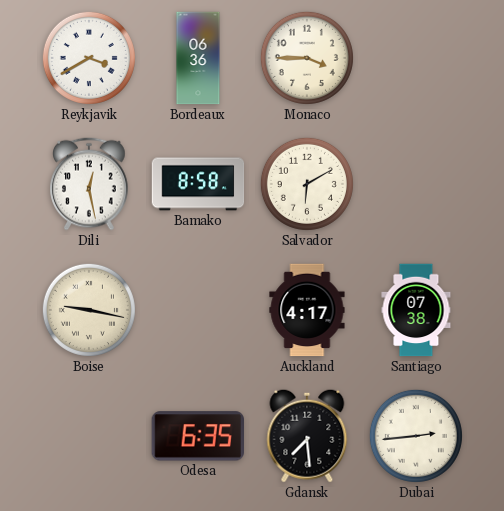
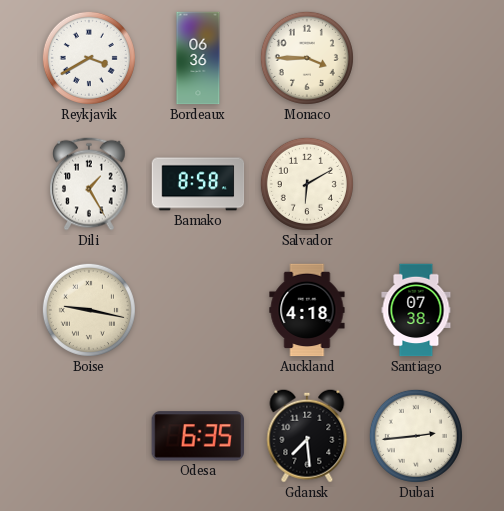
Dili: 12:28 -> 1:25 (89, 184)
Auckland: 4:17 -> 4:18 (307, 310)
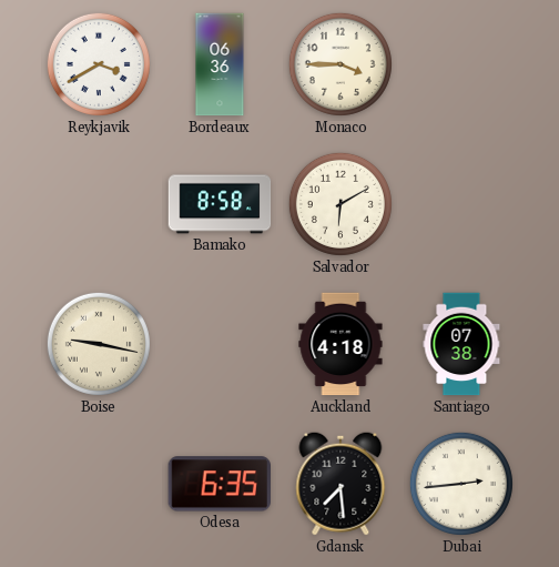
Dili: 1:25 -> none (89, 184)
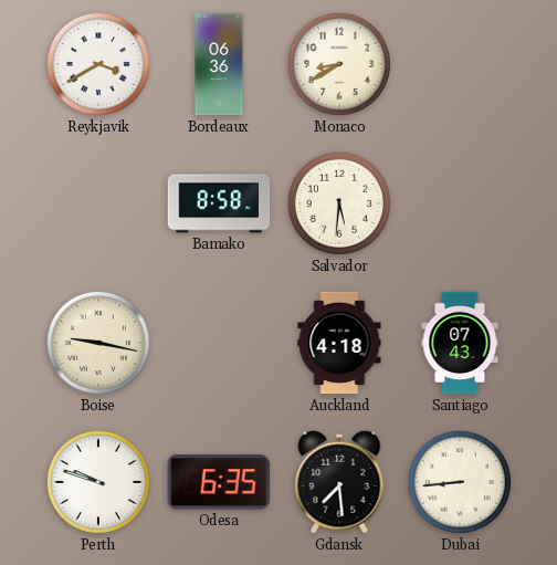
Monaco: 3:45 -> 8:40 (339, 64)
Salvador: 6:10 -> 5:31 (339, 203)
Santiago: 07:38 -> 07:43 (460, 343)
Perth: none -> 9:48 (98, 482)
Dubai: 2:44 -> 8:44 (460, 482)
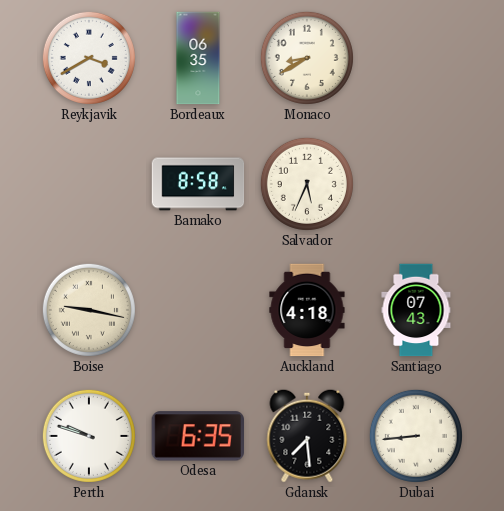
Bordeaux: 06:36 -> 06:35 (198, 58)
Salvador: 5:31 -> 5:34 (307, 184)
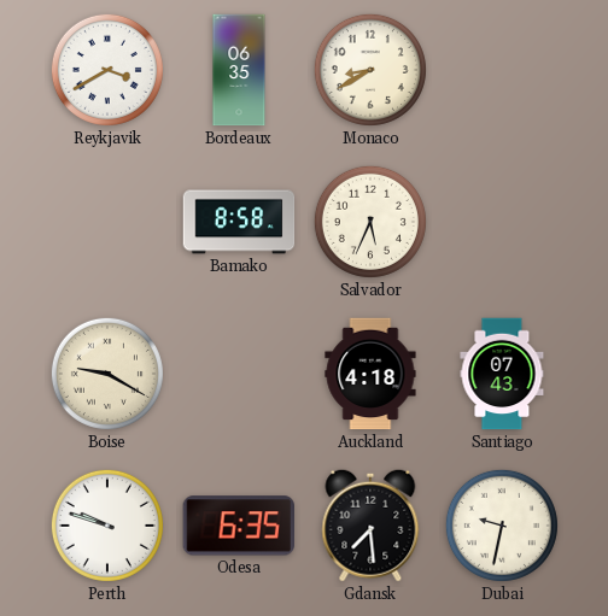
Boise: 9:17 -> 9:20 (107, 374)
Dubai: 8:44 -> 9:32 (502, 526)
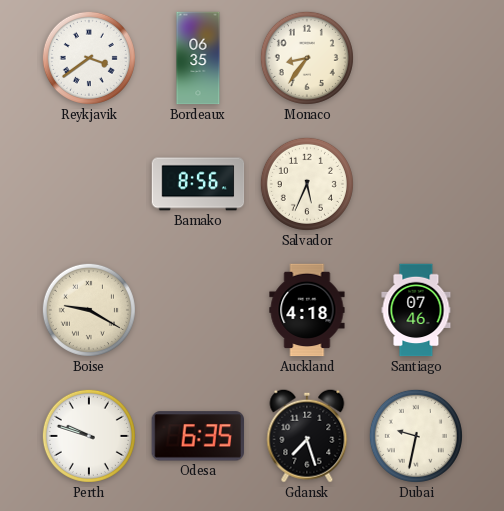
Reykjavik: 3:40 -> 3:39 (89, 58)
Monaco: 8:40 -> 8:36 (307, 58)
Bamako: 8:58 -> 8:56 (198, 184)
Santiago: 07:43 -> 07:46 (416, 310)
Gdansk: 7:29 -> 7:27 (307, 436)
